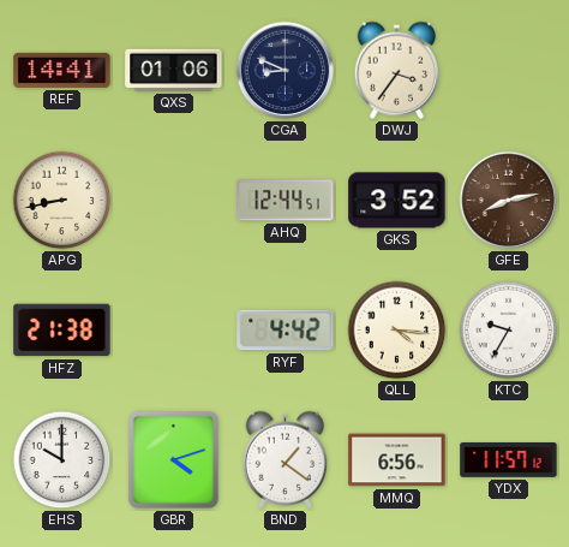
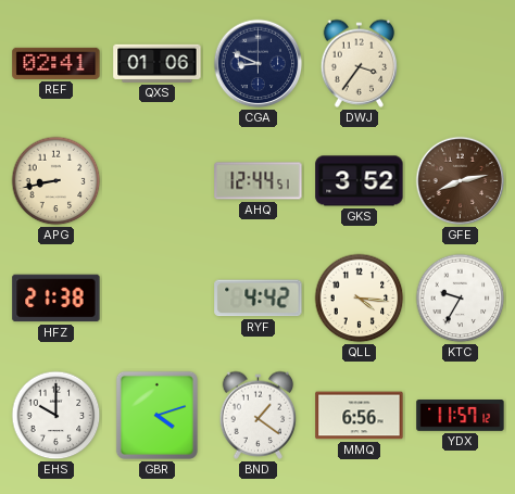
REF: 14:41 -> 02:41 (56, 63)
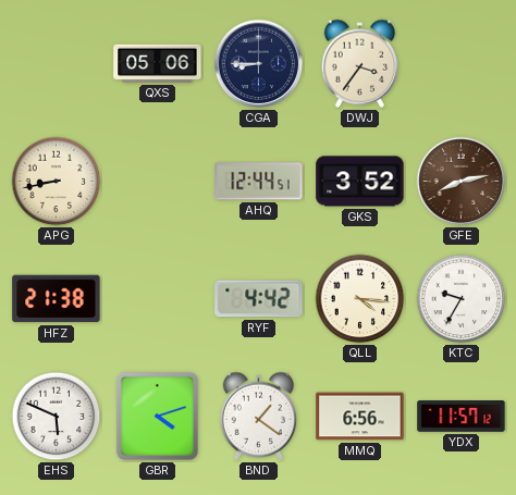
REF: 02:41 -> none (56, 63)
QXS: 01:06 -> 05:06 (158, 63)
CGA: 8:49 -> 8:45 (259, 64)
EHS: 10:00 -> 5:49 (57, 417)
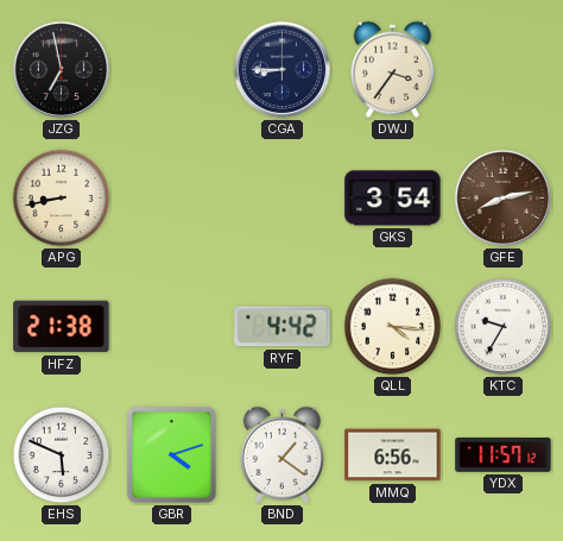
JZG: none -> 6:58 (62, 70)
QXS: 05:06 -> none (158, 63)
AHQ: 12:44 -> none (259, 182)
GKS: 3:52 -> 3:54 (393, 199)
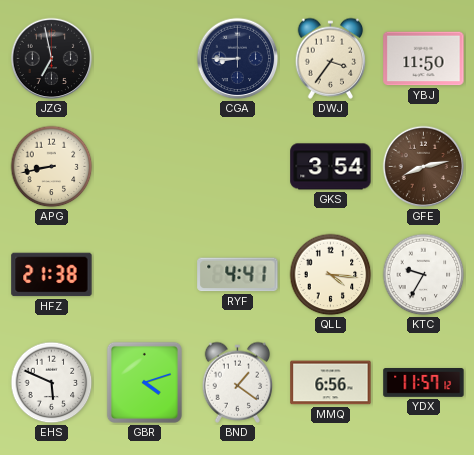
YBJ: none -> 11:50 (424, 59)
RYF: 4:42 -> 4:41 (238, 275)
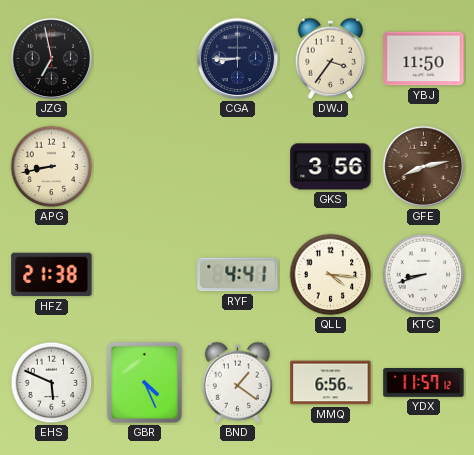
GKS: 3:54 -> 3:56 (331, 167)
KTC: 9:35 -> 8:42 (424, 275)
GBR: 4:12 -> 4:26 (144, 382)
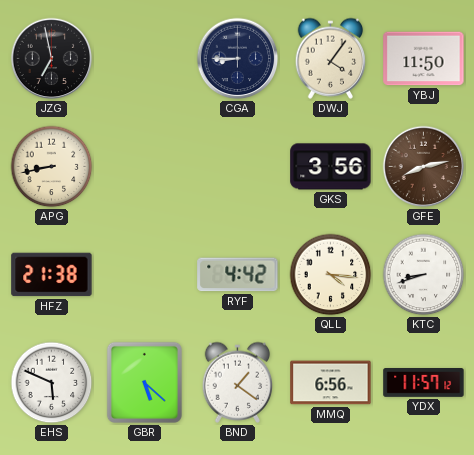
DWJ: 3:36 -> 4:06 (331, 58)
RYF: 4:41 -> 4:42 (238, 275)
GBR: 4:26 -> 5:22 (144, 382)
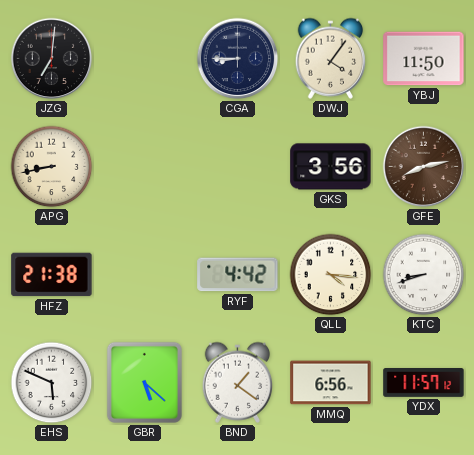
JZG: 6:58 -> 7:01 (52, 59)
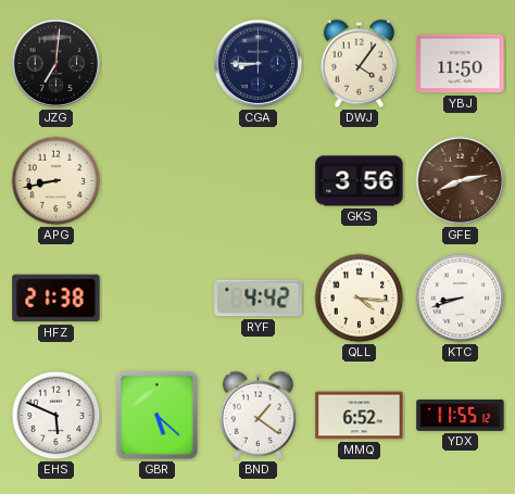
MMQ: 6:56 -> 6:52 (360, 416)
YDX: 11:57 -> 11:55 (461, 416)
